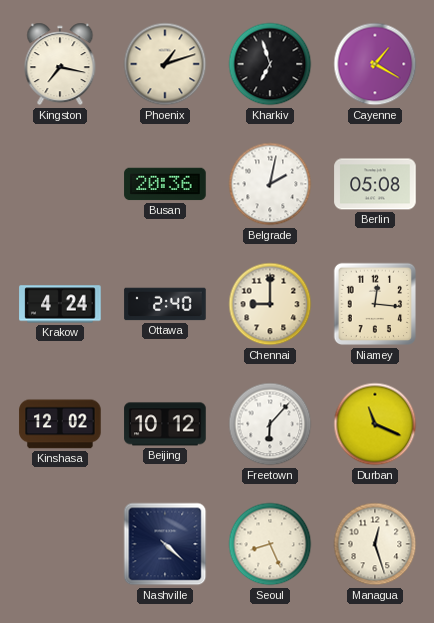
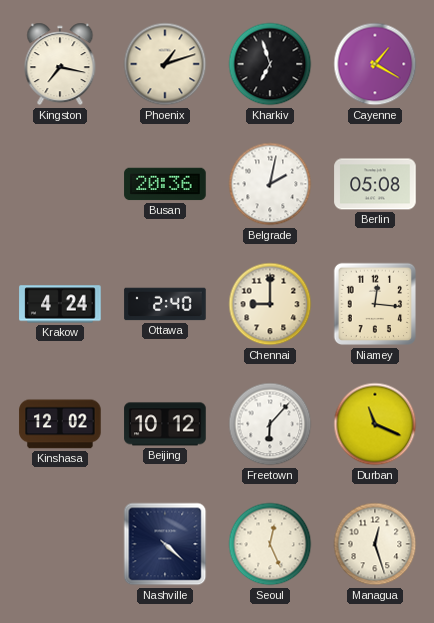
Seoul: 8:26 -> 12:26 (270, 544)
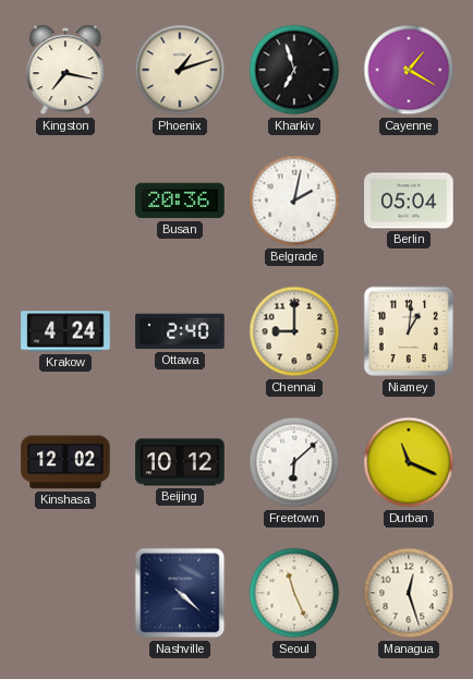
Berlin: 05:08 -> 05:04 (409, 201)
Niamey: 12:16 -> 1:01 (409, 331)
Freetown: 6:07 -> 6:08 (294, 462)
Seoul: 12:26 -> 11:26 (294, 593)
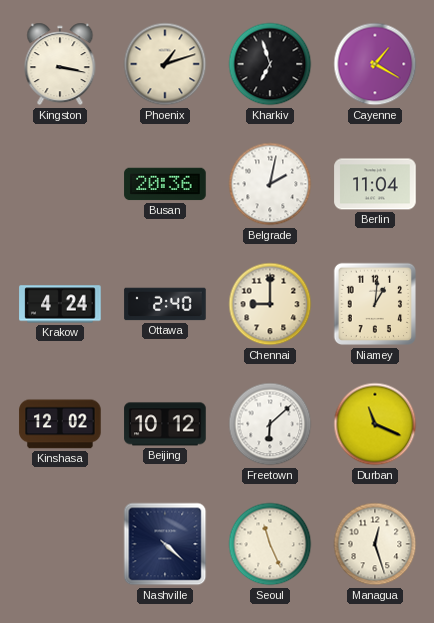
Kingston: 7:17 -> 3:17 (60, 64)
Berlin: 05:04 -> 11:04 (375, 184)
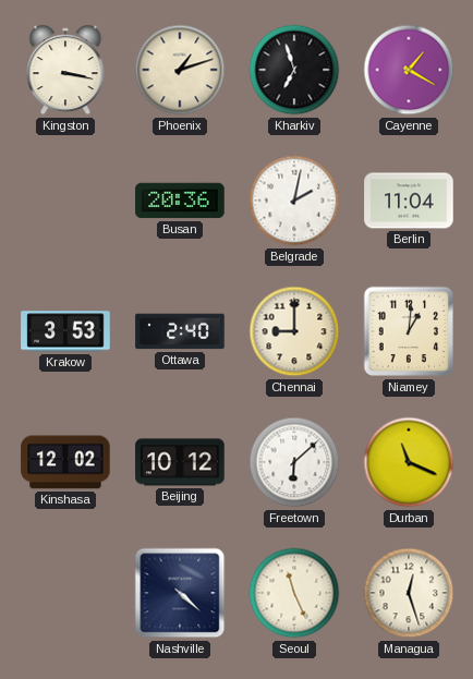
Krakow: 4:24 -> 3:53 (65, 331)
